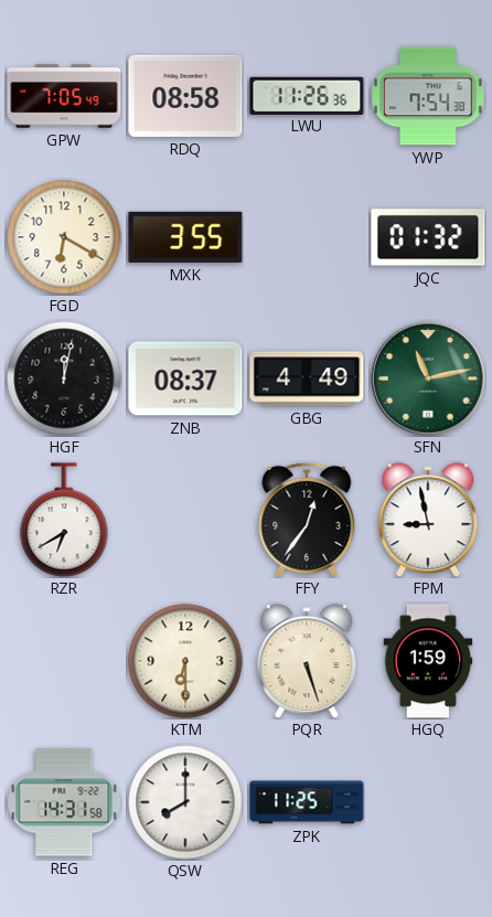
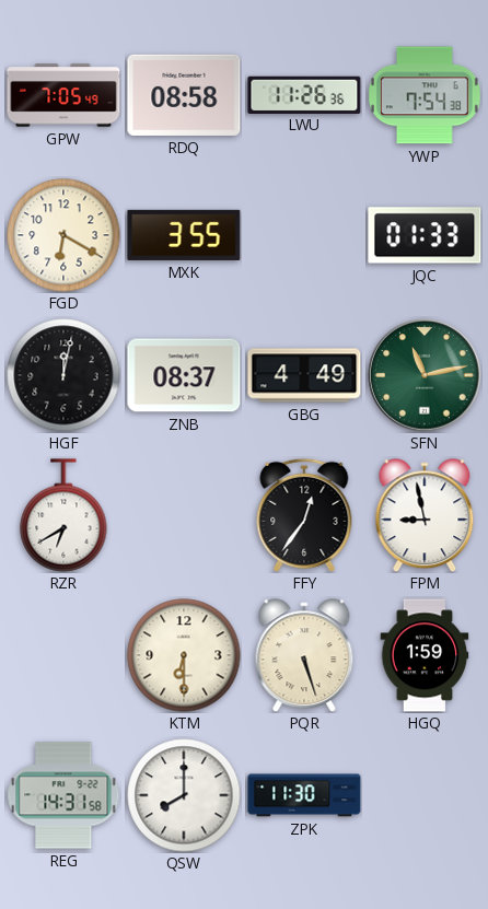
JQC: 01:32 -> 01:33 (425, 235)
ZPK: 11:25 -> 11:30 (304, 795)
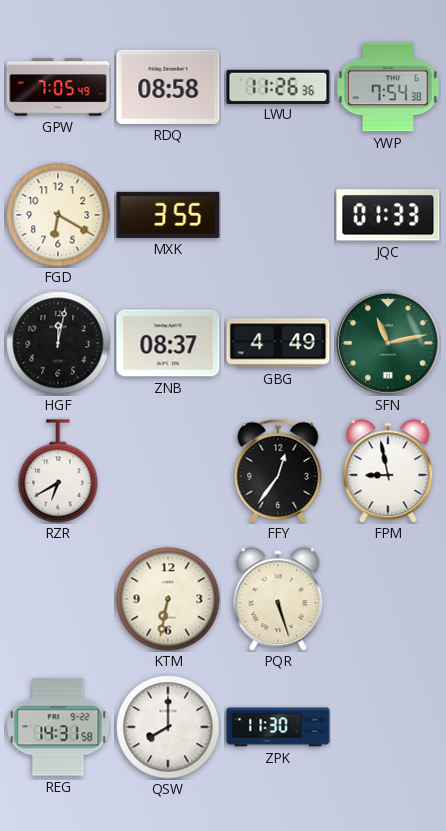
KTM: 6:30 -> 6:32 (168, 599)
HGQ: 1:59 -> none (425, 655)
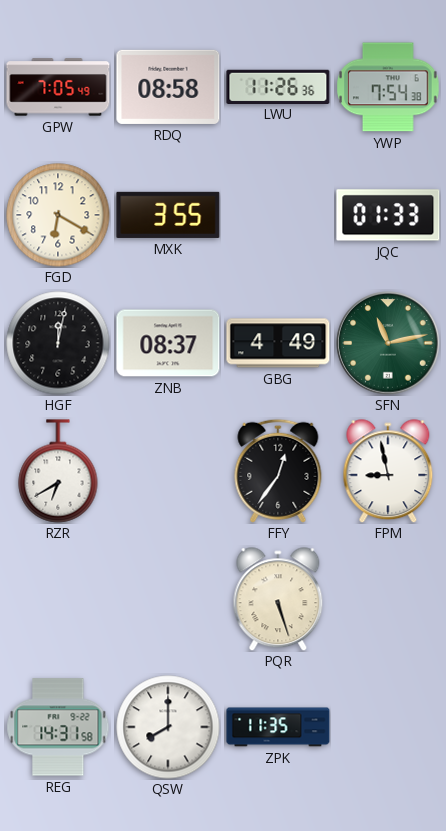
KTM: 6:32 -> none (168, 599)
ZPK: 11:30 -> 11:35 (278, 727)
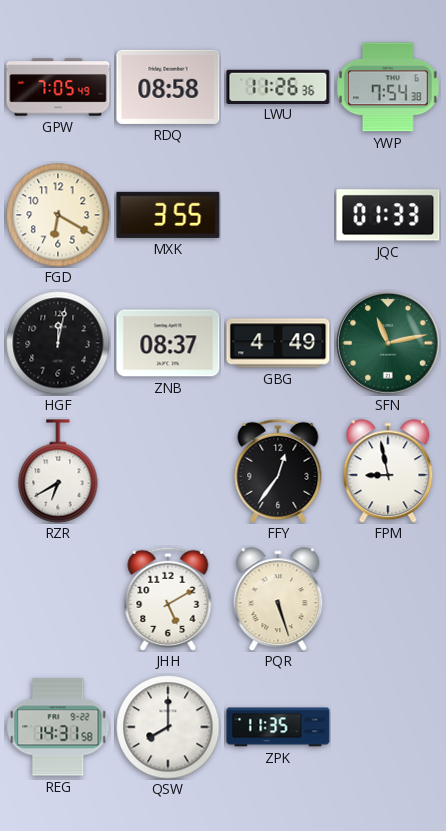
JHH: none -> 5:10 (168, 599)
